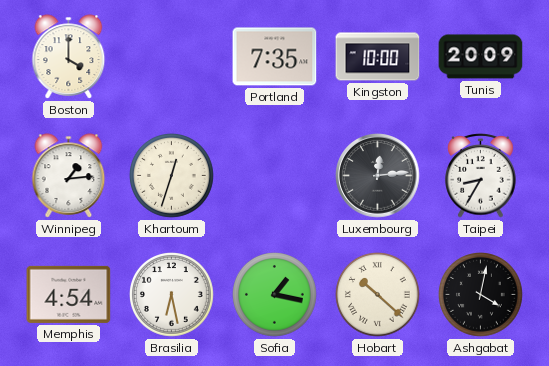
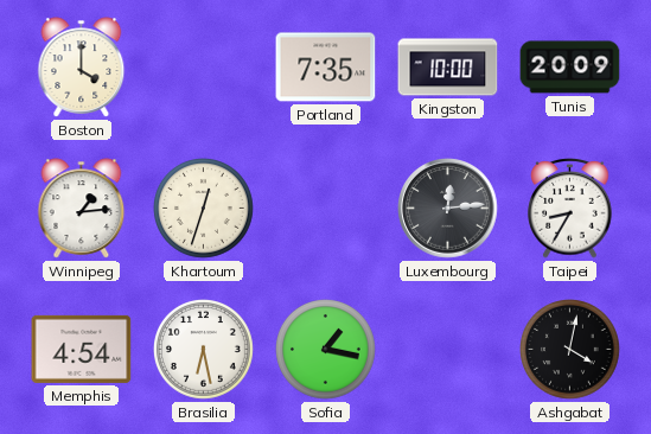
Hobart: 10:22 -> none (378, 295)
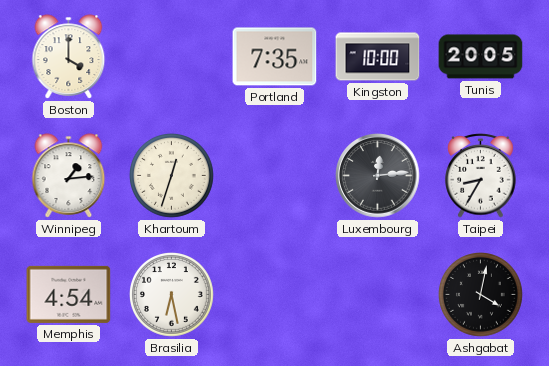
Tunis: 20:09 -> 20:05 (481, 57)
Sofia: 1:17 -> none (326, 350)
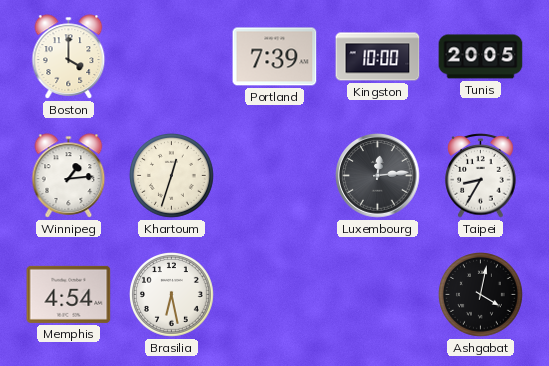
Portland: 7:35 -> 7:39 (275, 57)
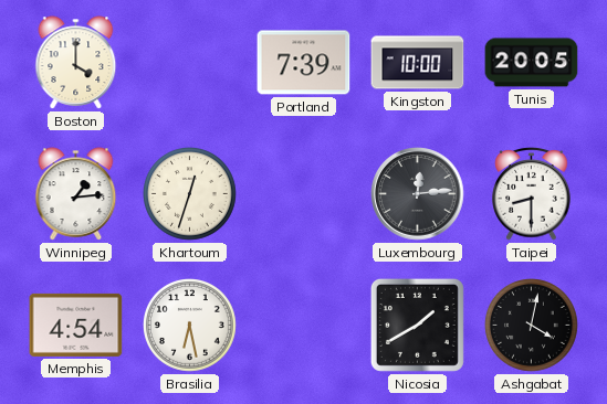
Taipei: 8:35 -> 8:30 (532, 194)
Nicosia: none -> 1:40 (417, 325)
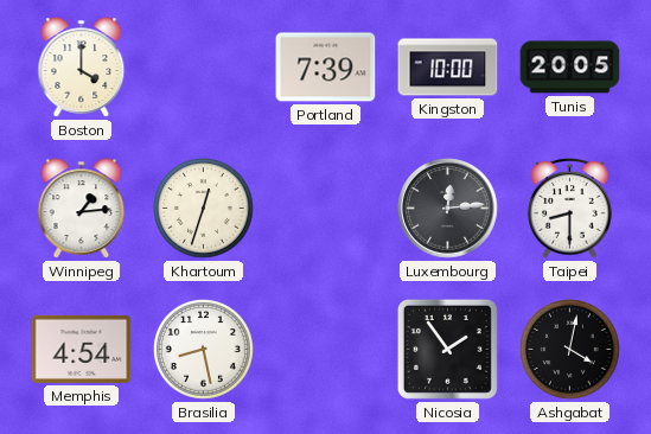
Brasilia: 6:28 -> 8:28 (204, 350)
Nicosia: 1:40 -> 1:54 (447, 349)
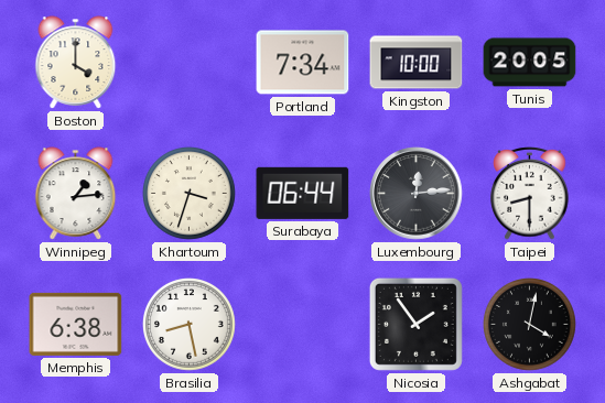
Portland: 7:39 -> 7:34 (303, 63)
Khartoum: 12:33 -> 3:33 (190, 194)
Surabaya: none -> 06:44 (303, 193)
Memphis: 4:54 -> 6:38 (76, 324)
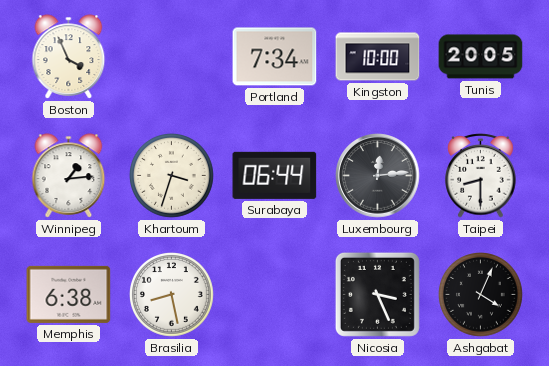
Boston: 4:00 -> 3:56 (69, 57)
Nicosia: 1:54 -> 3:26 (377, 294)
Ashgabat: 4:02 -> 4:04 (481, 295)
